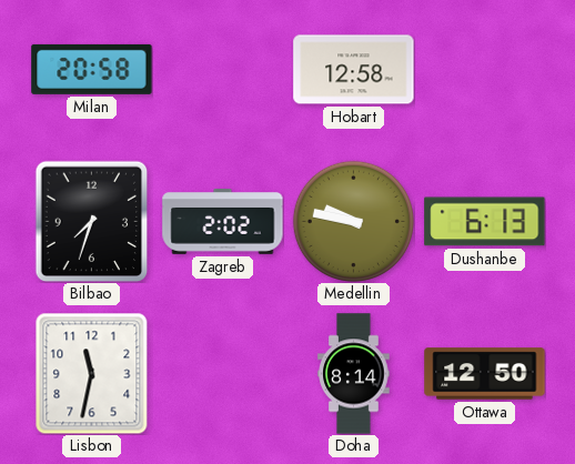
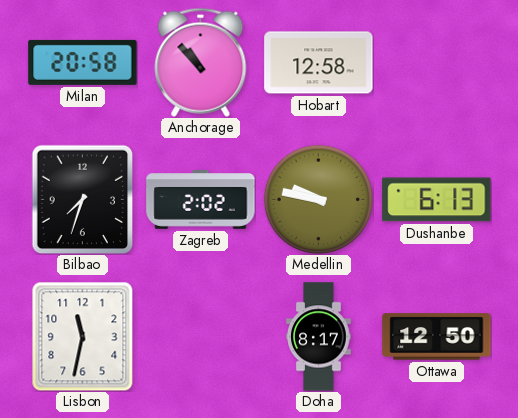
Anchorage: none -> 10:53 (201, 62)
Doha: 8:14 -> 8:17 (319, 337)
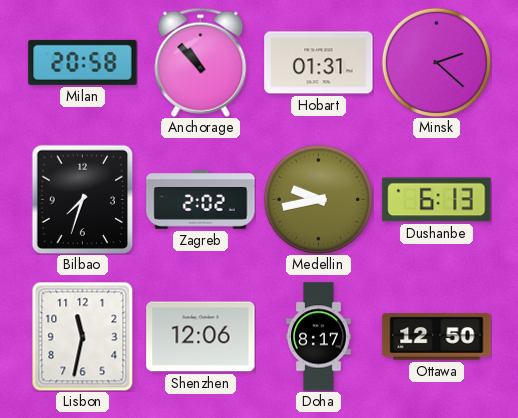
Hobart: 12:58 -> 01:31 (319, 63)
Minsk: none -> 2:22 (436, 62)
Medellin: 9:47 -> 9:43 (318, 199)
Shenzhen: none -> 12:06 (201, 337)
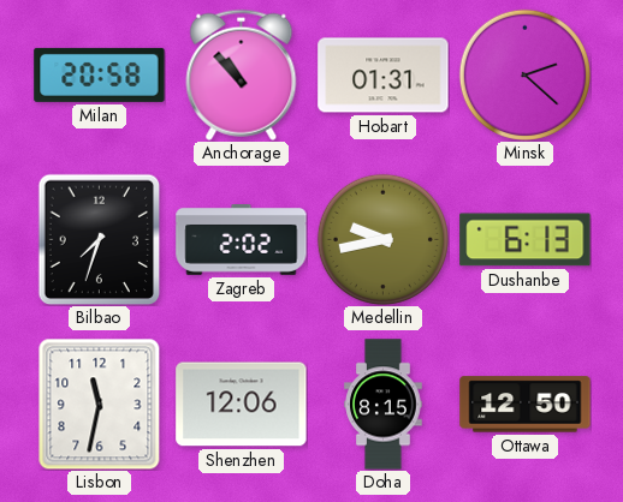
Doha: 8:17 -> 8:15 (384, 405)
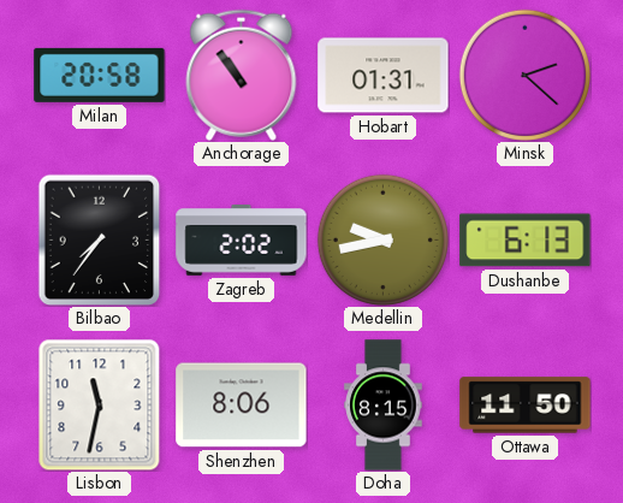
Anchorage: 10:53 -> 10:54 (242, 75)
Bilbao: 7:33 -> 7:36 (100, 239)
Shenzhen: 12:06 -> 8:06 (242, 406)
Ottawa: 12:50 -> 11:50 (526, 406)
